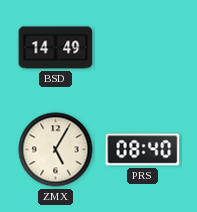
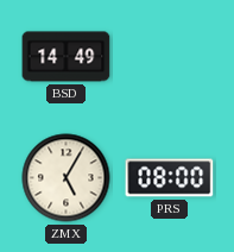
PRS: 08:40 -> 08:00 (170, 178)
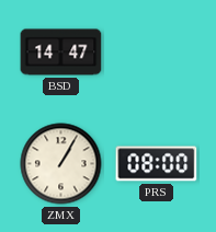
BSD: 14:49 -> 14:47 (61, 53)
ZMX: 5:05 -> 1:05 (61, 164)
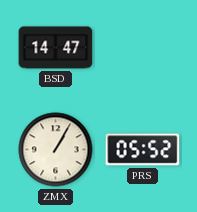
PRS: 08:00 -> 05:52 (143, 150)
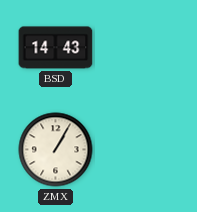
BSD: 14:47 -> 14:43 (56, 48)
PRS: 05:52 -> none (143, 150)
